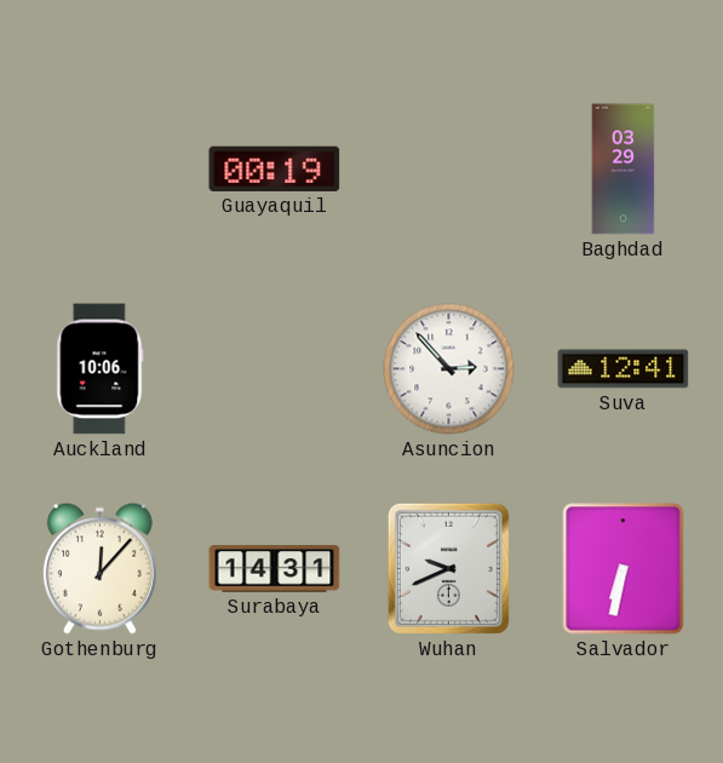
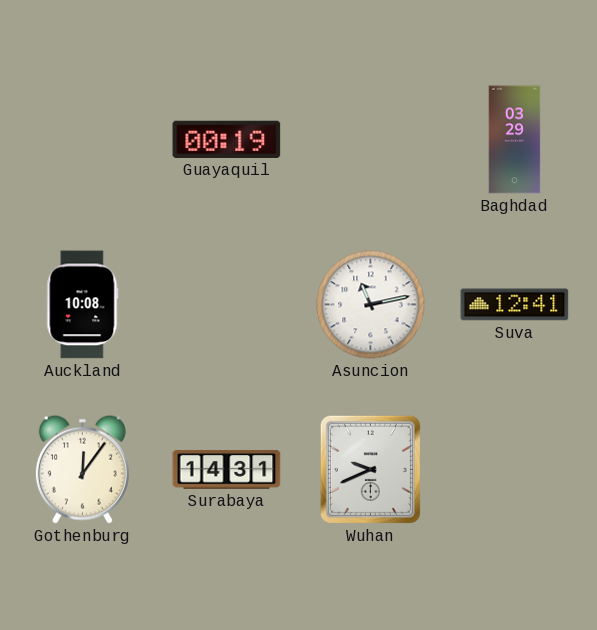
Auckland: 10:06 -> 10:08 (83, 305)
Asuncion: 2:53 -> 11:13 (371, 305)
Gothenburg: 12:07 -> 12:06 (82, 469)
Salvador: 6:32 -> none (624, 569)
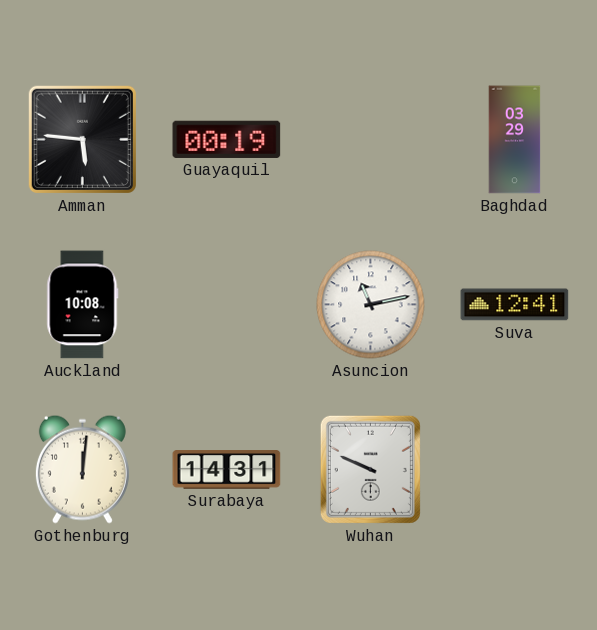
Amman: none -> 5:46 (82, 139)
Gothenburg: 12:06 -> 12:01 (82, 469)
Wuhan: 9:41 -> 9:49 (370, 469)
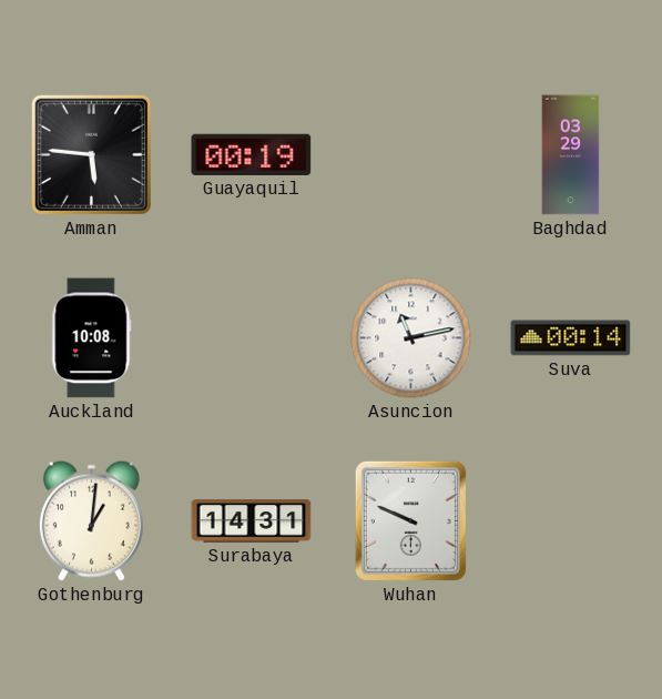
Suva: 12:41 -> 00:14 (571, 338)
Gothenburg: 12:01 -> 1:01 (91, 520)
